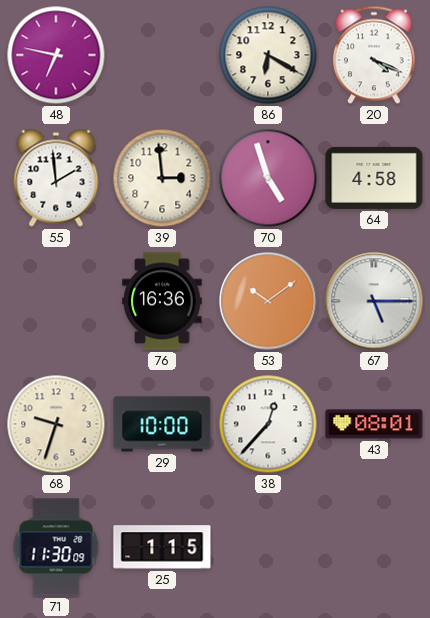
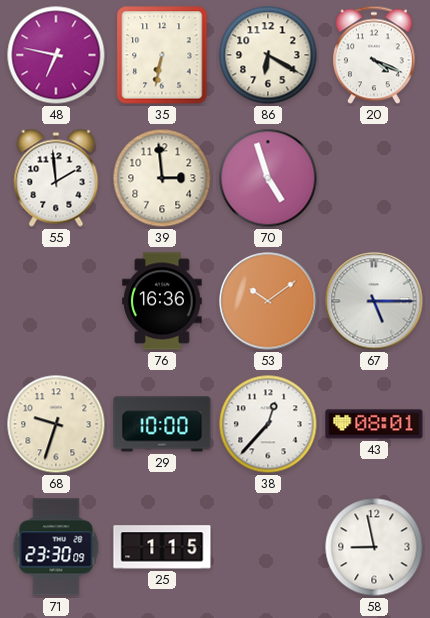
35: none -> 6:32 (162, 55)
64: 4:58 -> none (374, 178)
71: 11:30 -> 23:30 (56, 547)
58: none -> 8:58 (374, 547)
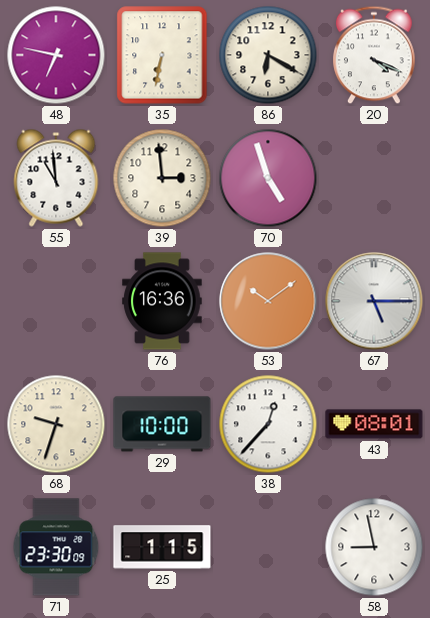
55: 1:59 -> 10:59 (56, 178)
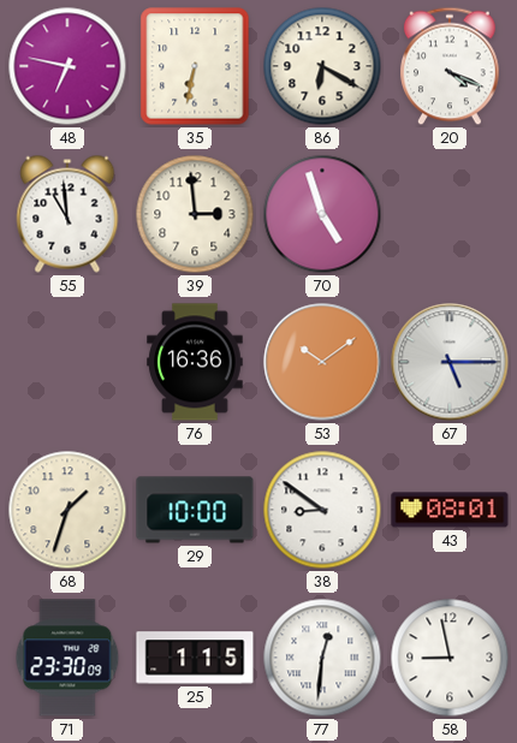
68: 9:33 -> 1:33 (67, 510)
38: 12:37 -> 8:51 (322, 510)
77: none -> 12:31 (322, 658)
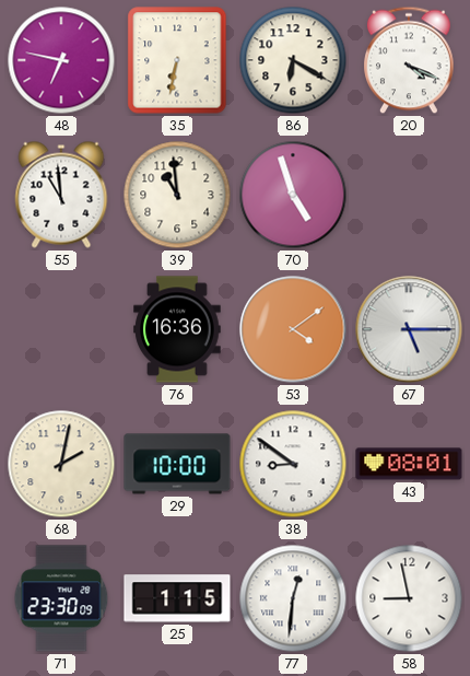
39: 2:59 -> 10:59 (177, 195)
53: 10:09 -> 4:09 (293, 329)
68: 1:33 -> 2:02 (61, 464)
